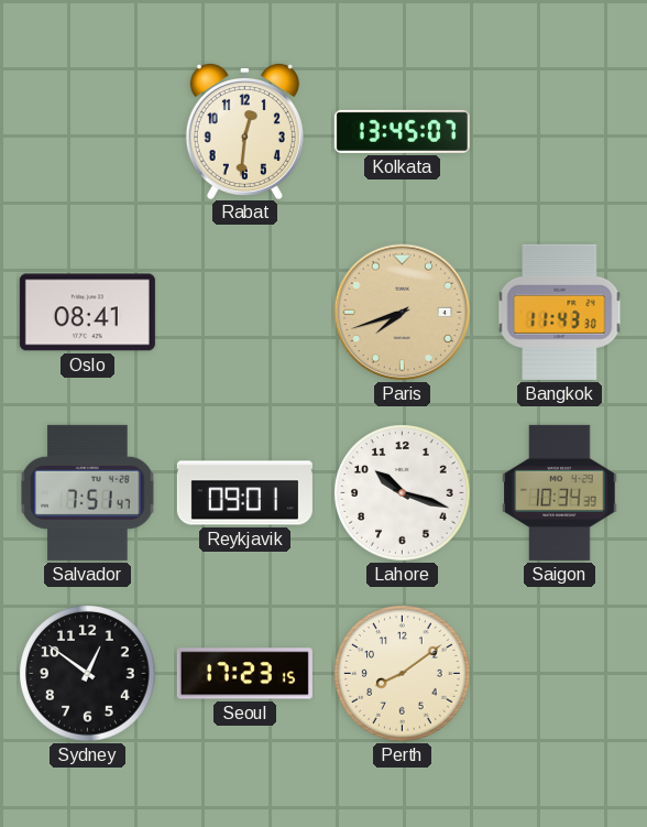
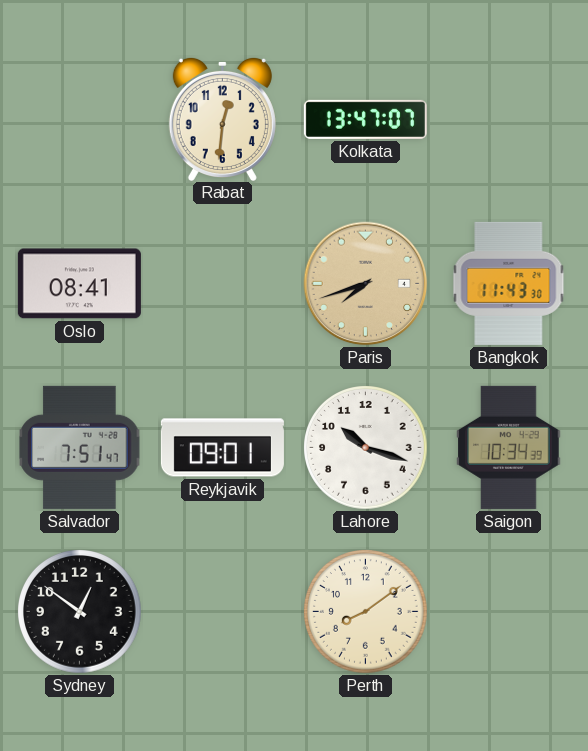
Kolkata: 13:45 -> 13:47 (365, 119)
Seoul: 17:23 -> none (244, 674)
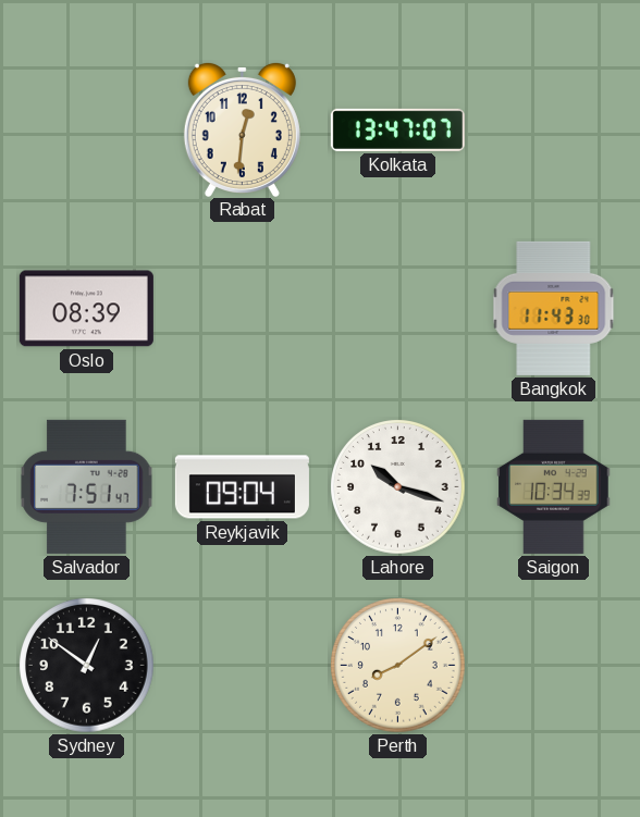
Oslo: 08:41 -> 08:39 (86, 309)
Paris: 7:42 -> none (366, 284)
Reykjavik: 09:01 -> 09:04 (242, 487)
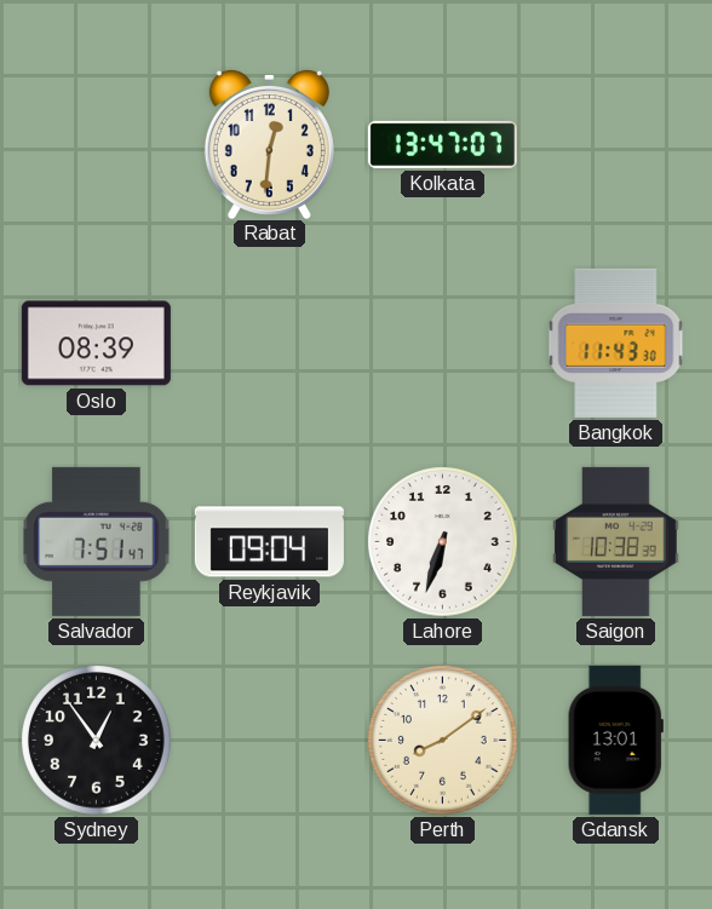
Lahore: 10:18 -> 6:33 (443, 542)
Saigon: 10:34 -> 10:38 (616, 541)
Sydney: 12:51 -> 12:54 (97, 741)
Gdansk: none -> 13:01 (615, 740)
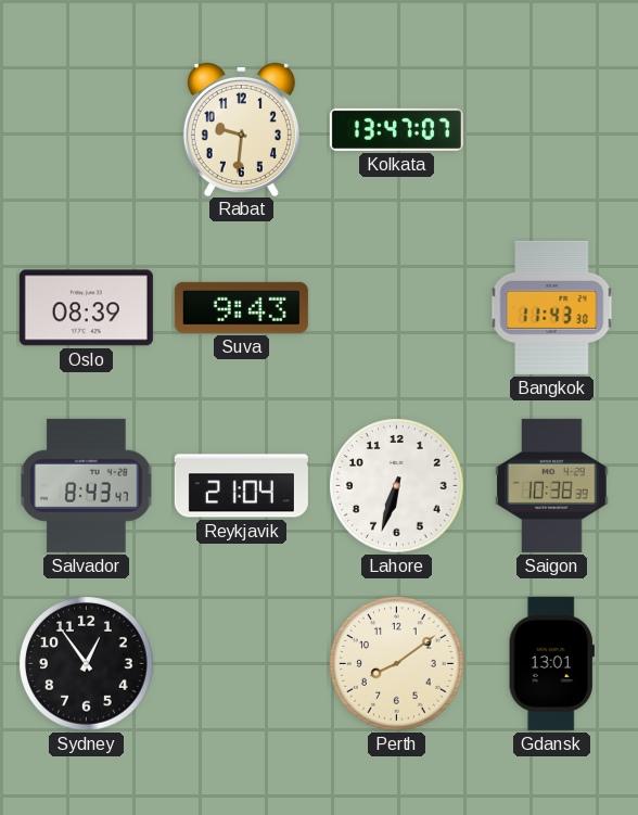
Rabat: 12:31 -> 9:31 (241, 128)
Suva: none -> 9:43 (241, 307)
Salvador: 7:51 -> 8:43 (87, 485)
Reykjavik: 09:04 -> 21:04 (241, 486)
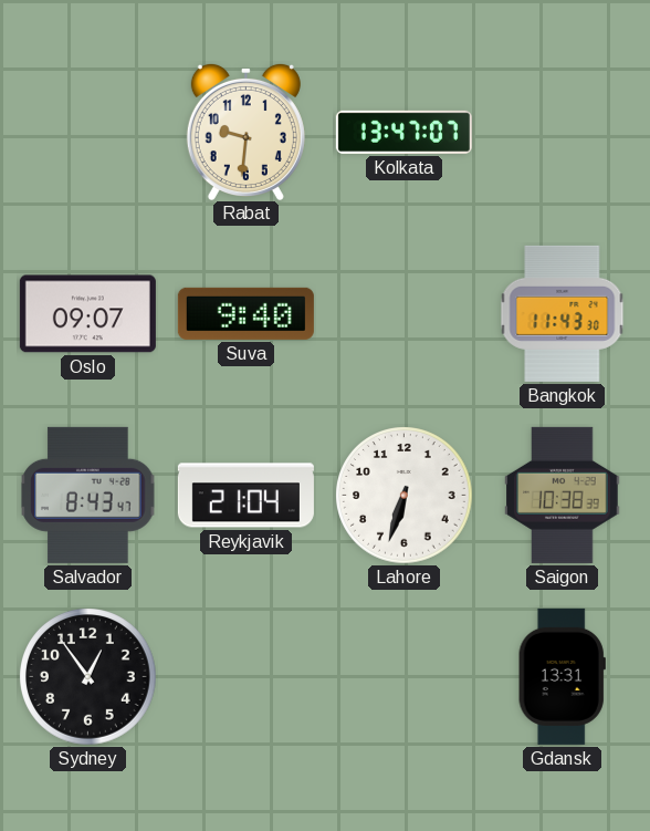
Oslo: 08:39 -> 09:07 (87, 314)
Suva: 9:43 -> 9:40 (245, 313)
Perth: 8:09 -> none (397, 664)
Gdansk: 13:01 -> 13:31 (562, 676)
